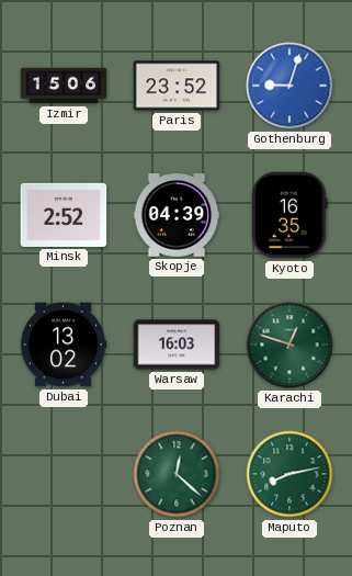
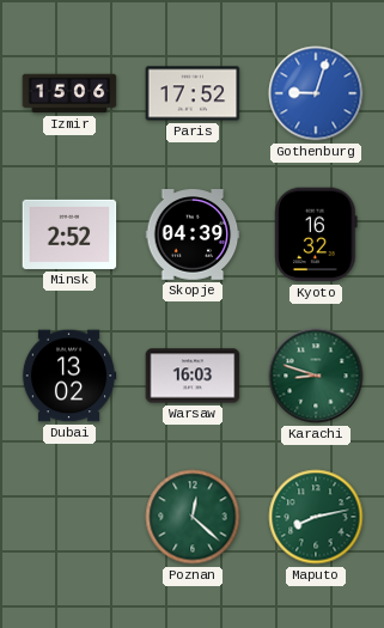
Paris: 23:52 -> 17:52 (193, 93)
Kyoto: 16:35 -> 16:32 (316, 234)
Karachi: 12:48 -> 8:48 (316, 376)
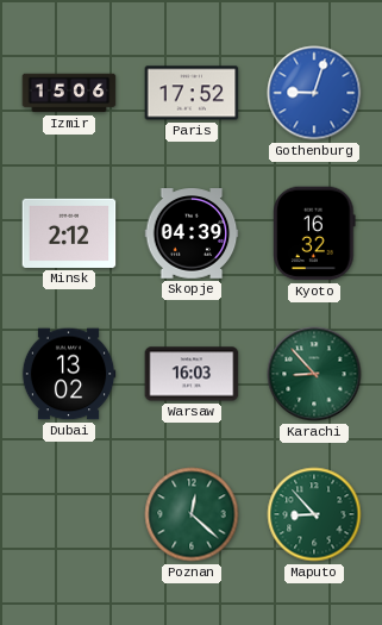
Minsk: 2:52 -> 2:12 (69, 233)
Karachi: 8:48 -> 8:53 (314, 374)
Maputo: 8:13 -> 8:53 (314, 514)
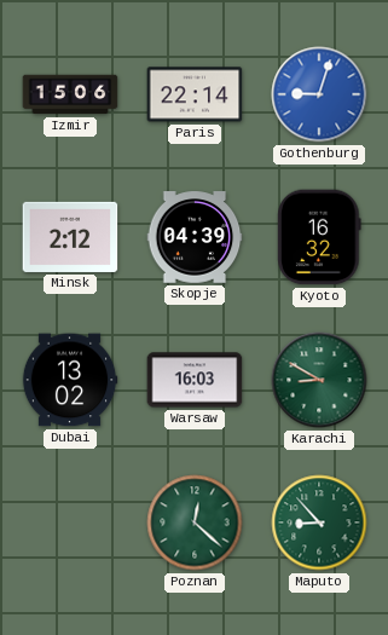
Paris: 17:52 -> 22:14 (195, 94)
Karachi: 8:53 -> 8:50 (319, 380)
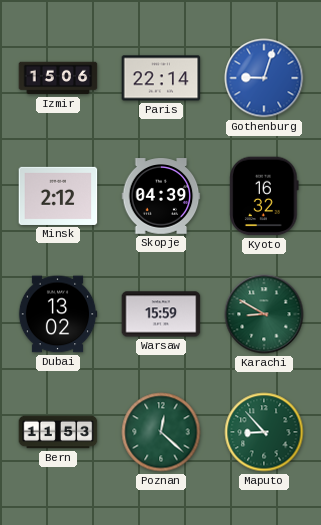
Warsaw: 16:03 -> 15:59 (161, 314)
Bern: none -> 11:53 (58, 432)
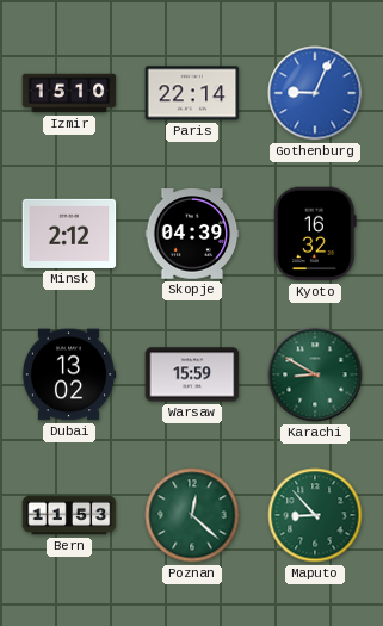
Izmir: 15:06 -> 15:10 (69, 93)
Gothenburg: 9:03 -> 9:04 (315, 93)
